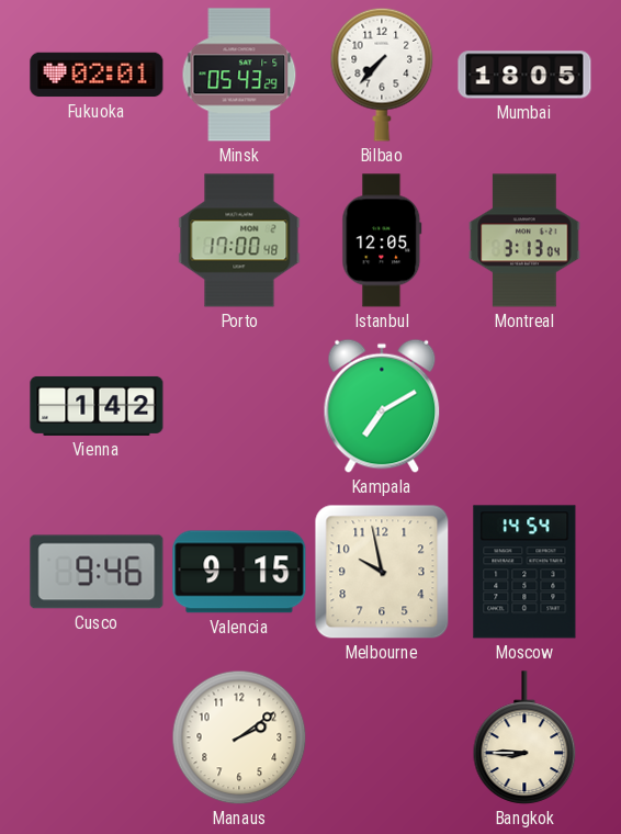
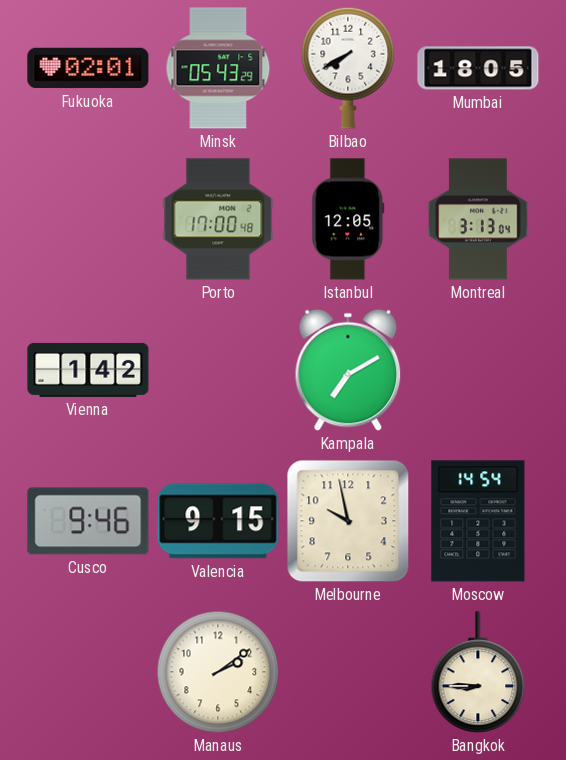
Bilbao: 7:37 -> 7:40 (348, 68)
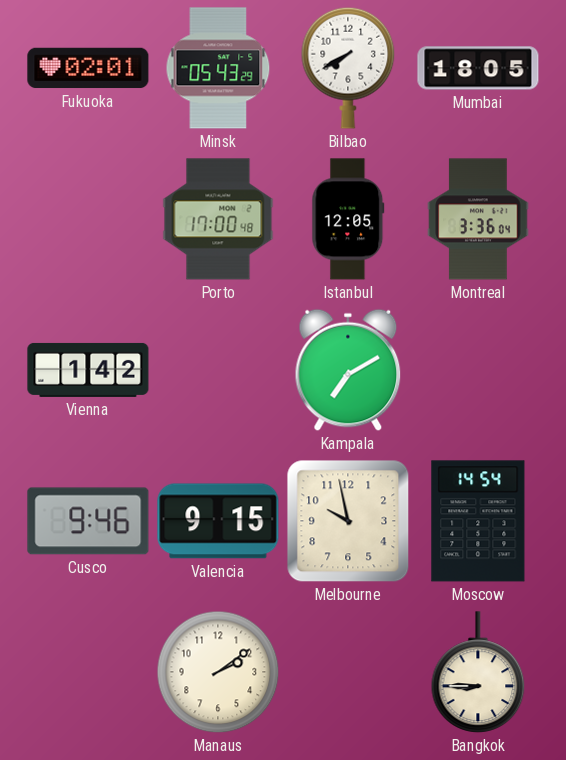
Montreal: 3:13 -> 3:36 (478, 219)
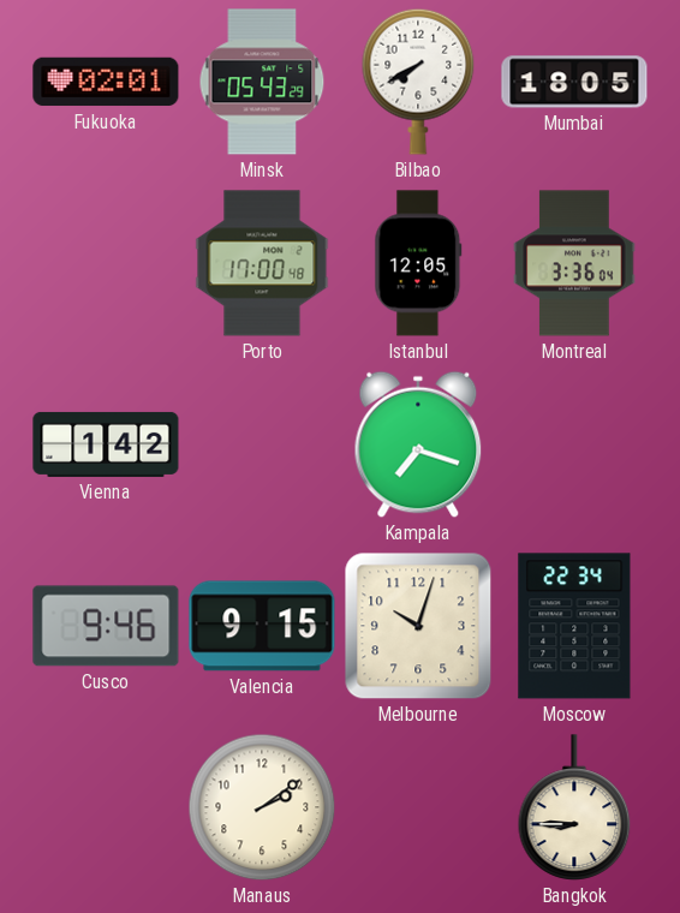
Kampala: 7:10 -> 7:18 (418, 444)
Melbourne: 9:58 -> 10:03 (418, 626)
Moscow: 14:54 -> 22:34 (574, 626)
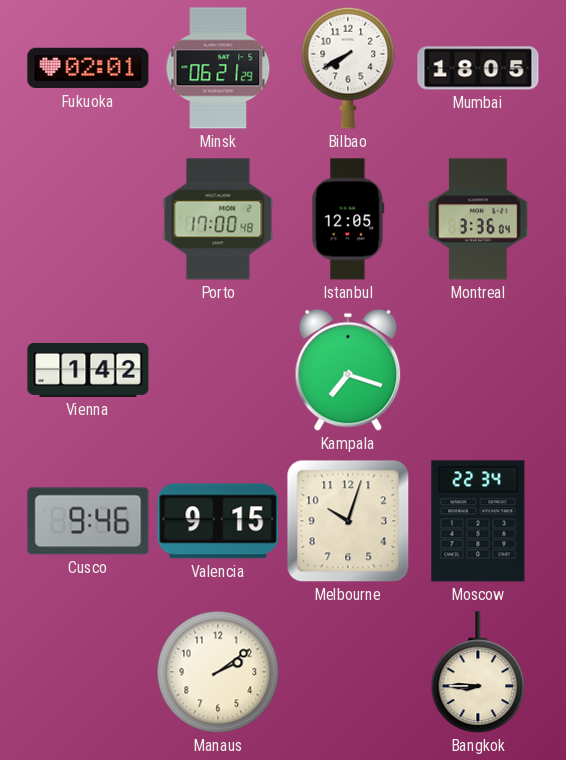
Minsk: 05:43 -> 06:21 (218, 68)
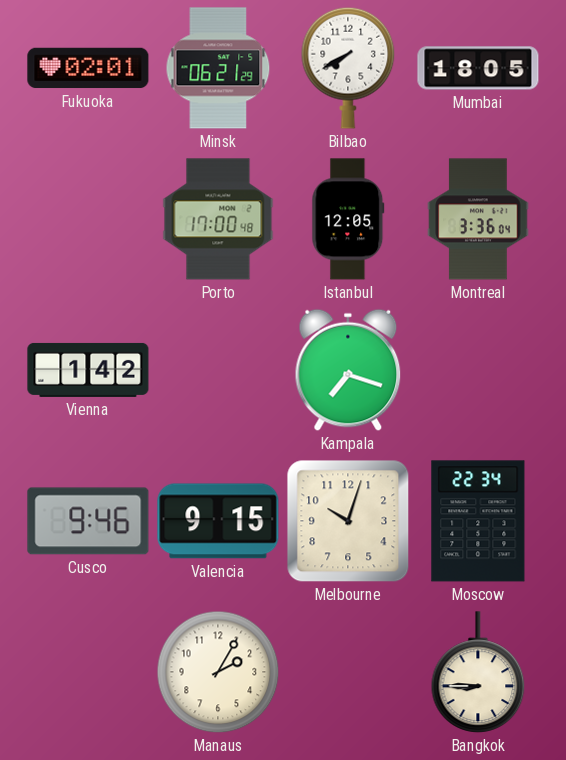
Manaus: 2:09 -> 2:05 (218, 672)
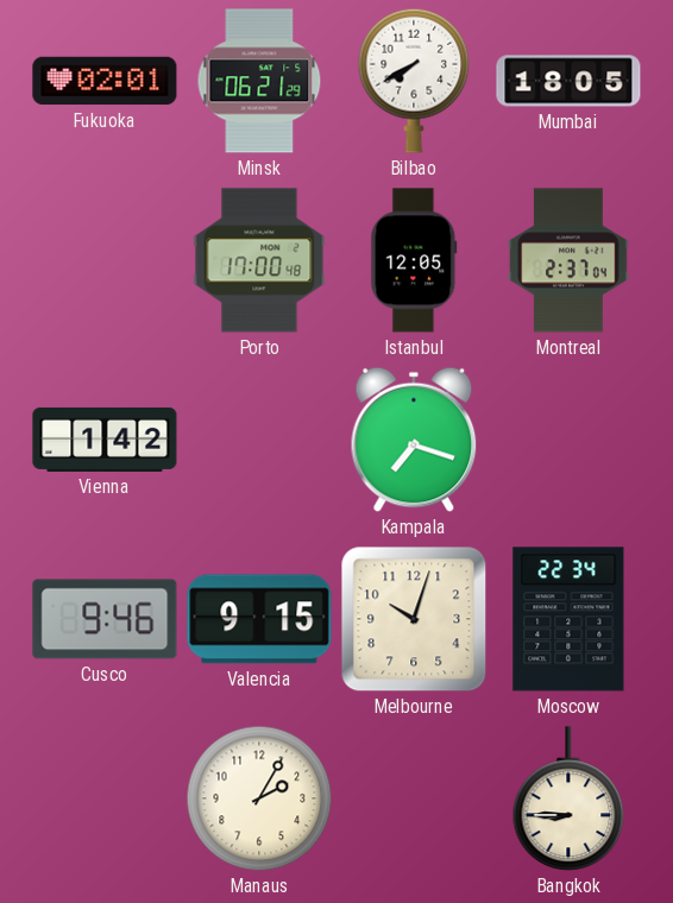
Montreal: 3:36 -> 2:37 (568, 260)
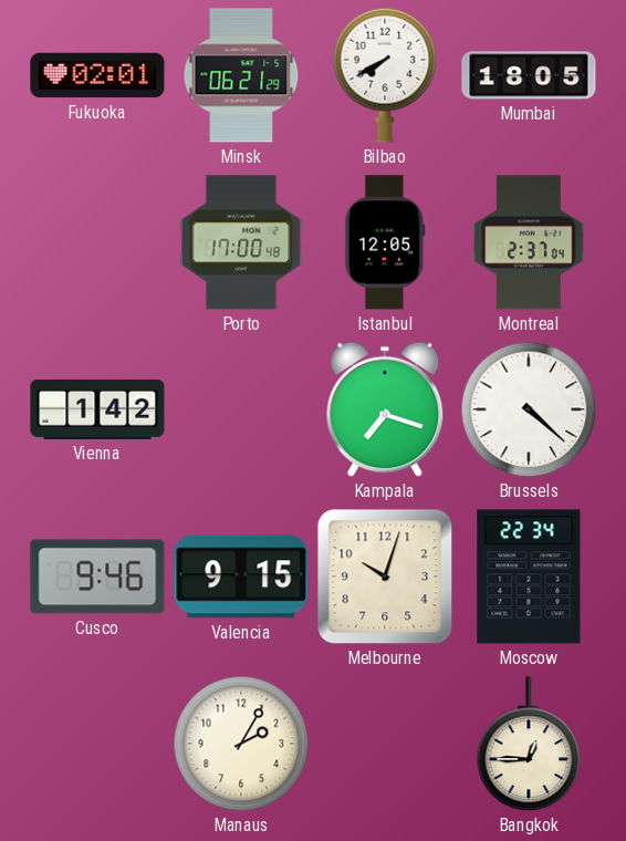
Brussels: none -> 4:22 (529, 409)
Bangkok: 8:45 -> 12:45 (529, 744)
